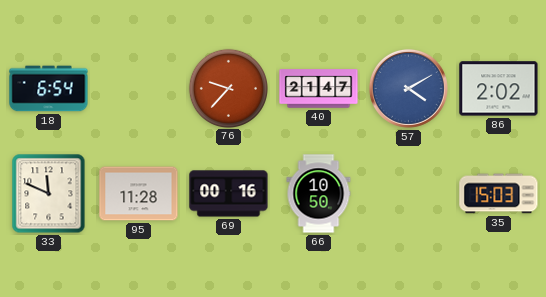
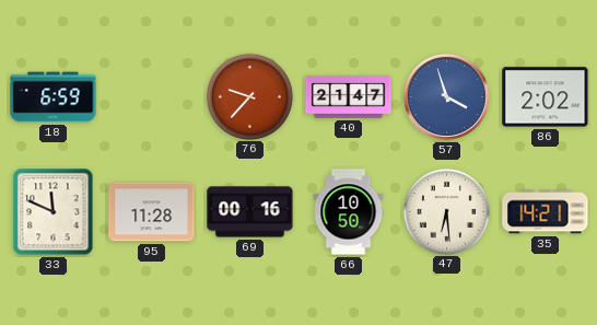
18: 6:54 -> 6:59 (54, 97)
57: 4:10 -> 3:57 (446, 96)
47: none -> 6:29 (446, 211)
35: 15:03 -> 14:21 (546, 212)
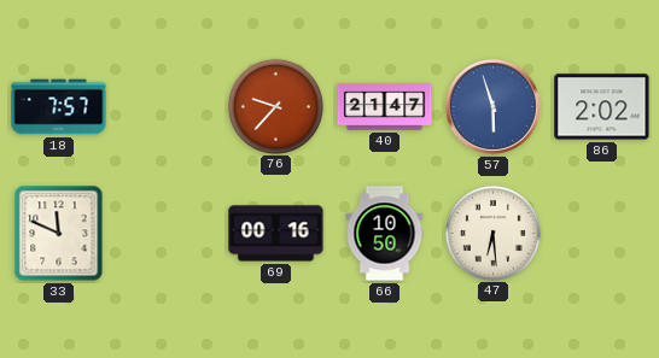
18: 6:59 -> 7:57 (59, 107)
57: 3:57 -> 5:57 (492, 106)
95: 11:28 -> none (152, 212)
35: 14:21 -> none (546, 212)
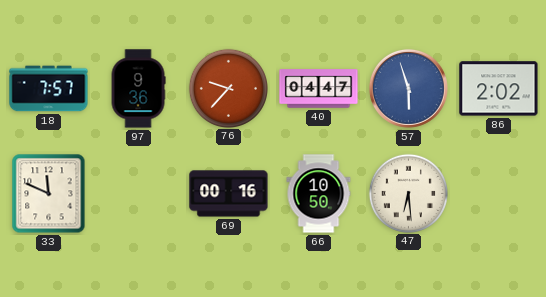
97: none -> 9:36 (138, 89)
40: 21:47 -> 04:47 (319, 89)
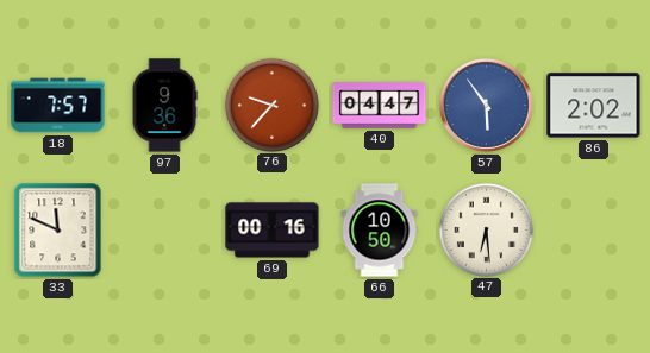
57: 5:57 -> 5:54 (486, 105)
